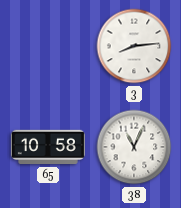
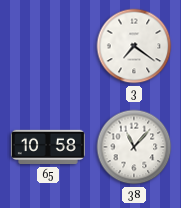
3: 8:14 -> 7:21 (134, 46)
38: 11:04 -> 11:07 (134, 147)
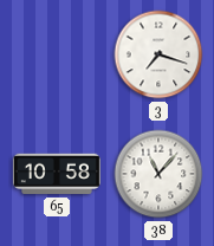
3: 7:21 -> 7:18 (158, 54)
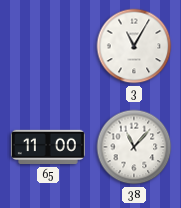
3: 7:18 -> 11:05 (134, 46)
65: 10:58 -> 11:00 (48, 147)
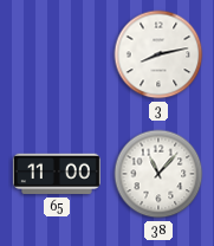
3: 11:05 -> 8:13 (158, 54)
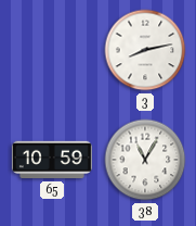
65: 11:00 -> 10:59 (52, 160)
38: 11:07 -> 11:05 (145, 160)
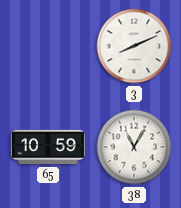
3: 8:13 -> 8:11 (134, 46)
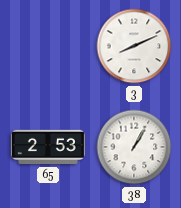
65: 10:59 -> 2:53 (48, 147)
38: 11:05 -> 1:05 (134, 147)
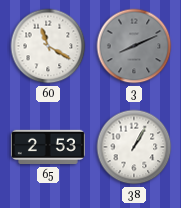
60: none -> 11:20 (48, 46)
3 dial: white -> grey (134, 46)
